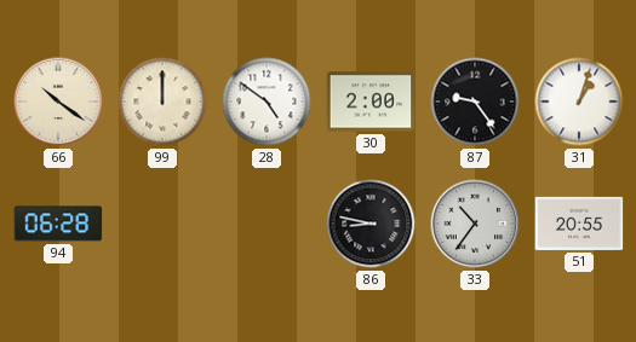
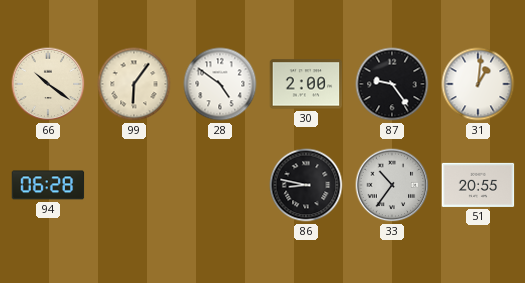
99: 12:00 -> 6:06 (134, 84)
31: 1:03 -> 1:01 (478, 84)
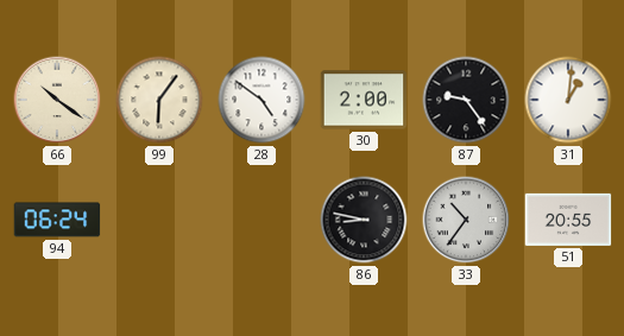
94: 06:28 -> 06:24 (57, 220)
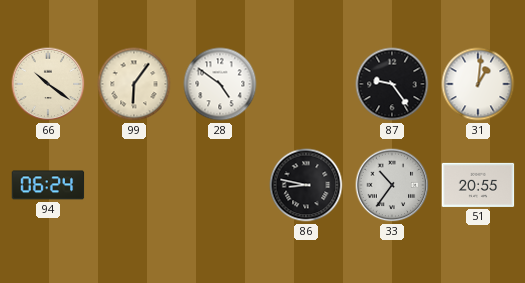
30: 2:00 -> none (364, 100)
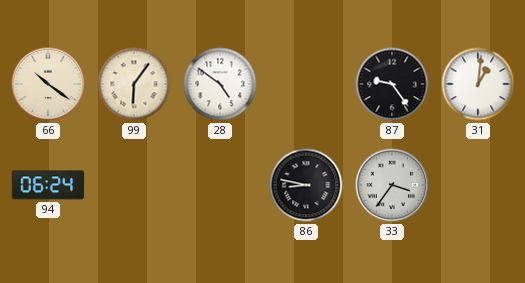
33: 10:36 -> 3:36 (392, 185)
51: 20:55 -> none (478, 185)
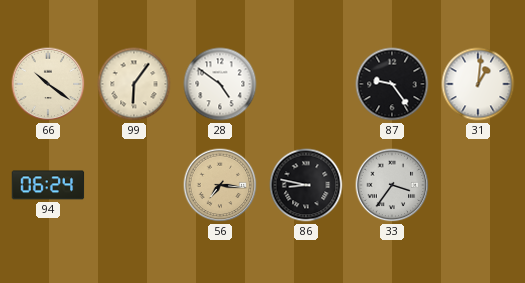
56: none -> 7:16 (220, 185)
